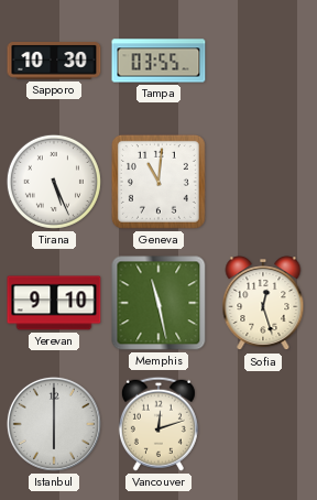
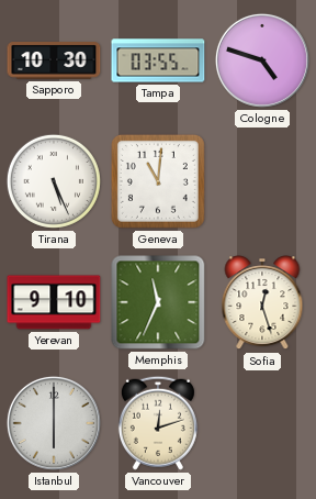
Cologne: none -> 4:48 (262, 60)
Memphis: 11:28 -> 11:34 (158, 302)
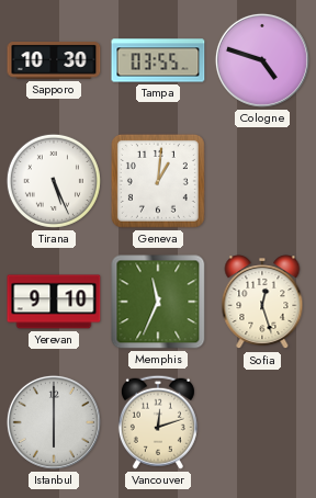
Geneva: 11:01 -> 1:01 (158, 181)
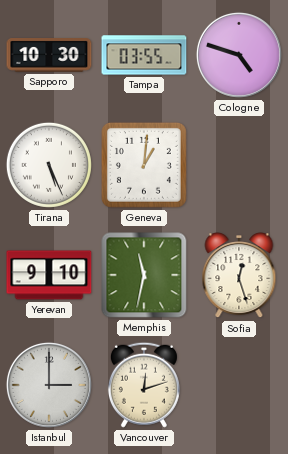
Memphis: 11:34 -> 11:32 (144, 275)
Istanbul: 6:00 -> 3:00 (49, 385)
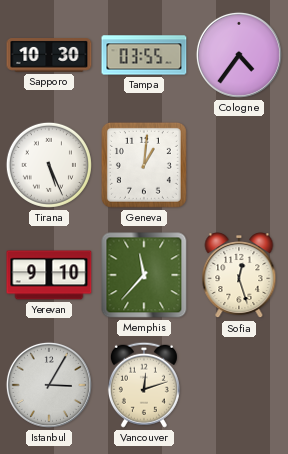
Cologne: 4:48 -> 4:36 (239, 55)
Memphis: 11:32 -> 11:37 (144, 275)
Istanbul: 3:00 -> 3:05 (49, 385)
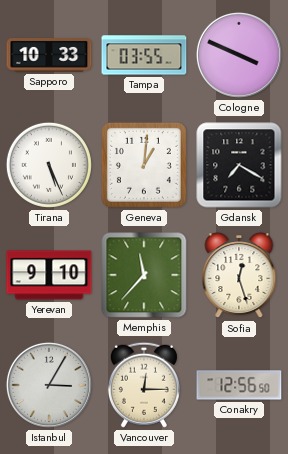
Sapporo: 10:30 -> 10:33 (49, 55)
Cologne: 4:36 -> 3:49 (239, 55)
Gdansk: none -> 7:20 (239, 165)
Vancouver: 12:12 -> 12:15 (144, 385)
Conakry: none -> 12:56 (239, 385)
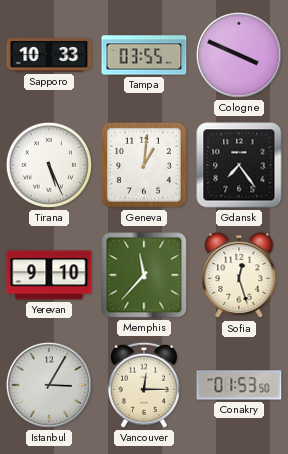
Gdansk: 7:20 -> 7:24 (239, 165)
Conakry: 12:56 -> 01:53 (239, 385)
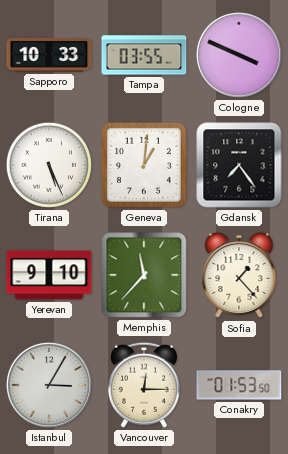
Sofia: 12:27 -> 1:23 (239, 276)
